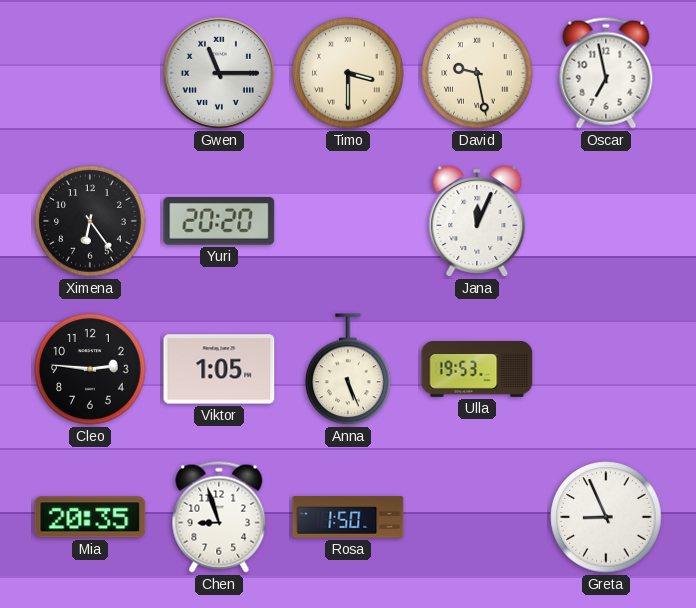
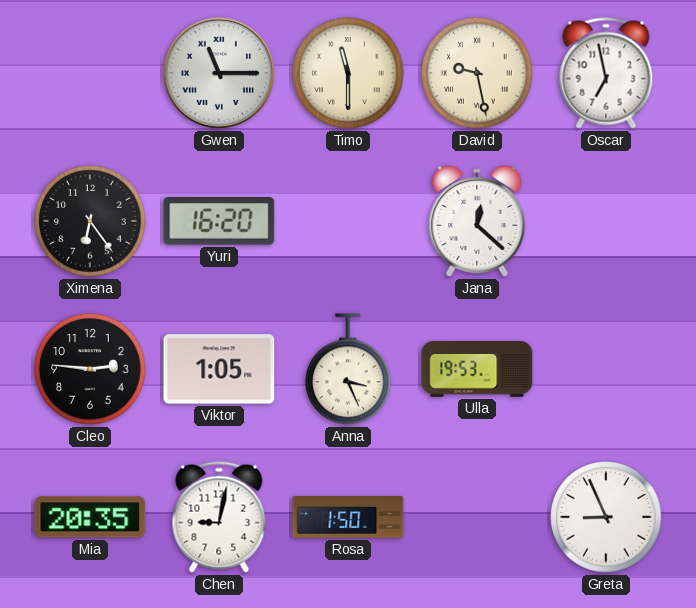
Timo: 3:30 -> 11:30 (348, 73)
Yuri: 20:20 -> 16:20 (219, 221)
Jana: 12:04 -> 12:22 (477, 221)
Anna: 5:26 -> 3:26 (348, 370)
Chen: 8:57 -> 9:02 (219, 517)
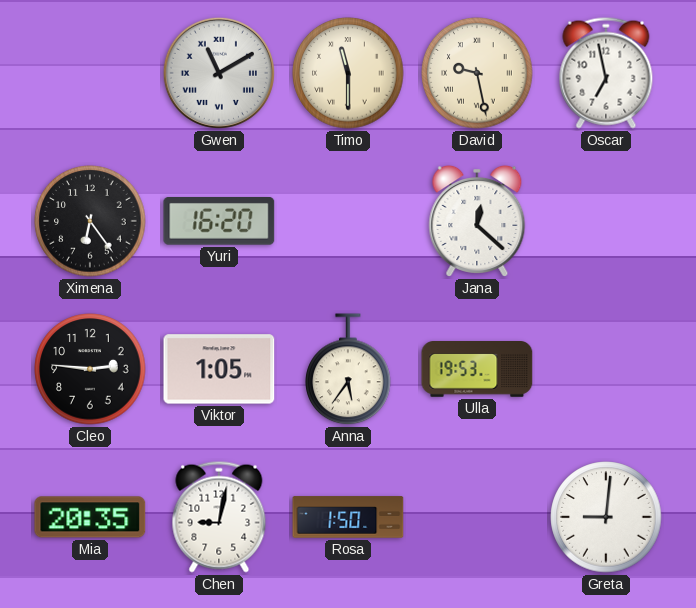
Gwen: 11:15 -> 11:10 (219, 73)
Anna: 3:26 -> 5:36 (348, 370)
Greta: 8:56 -> 9:01 (606, 517)
